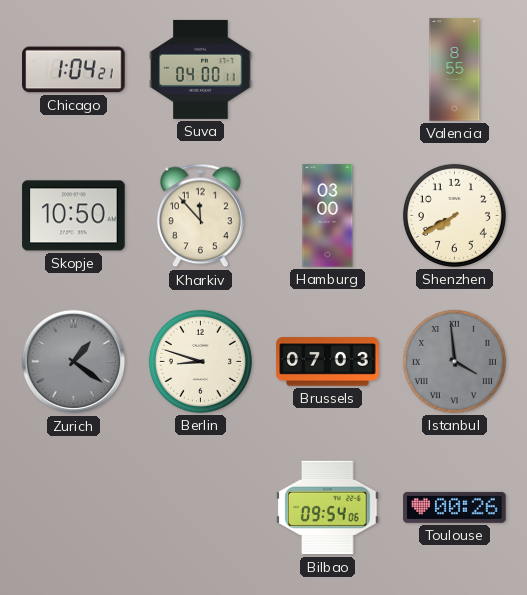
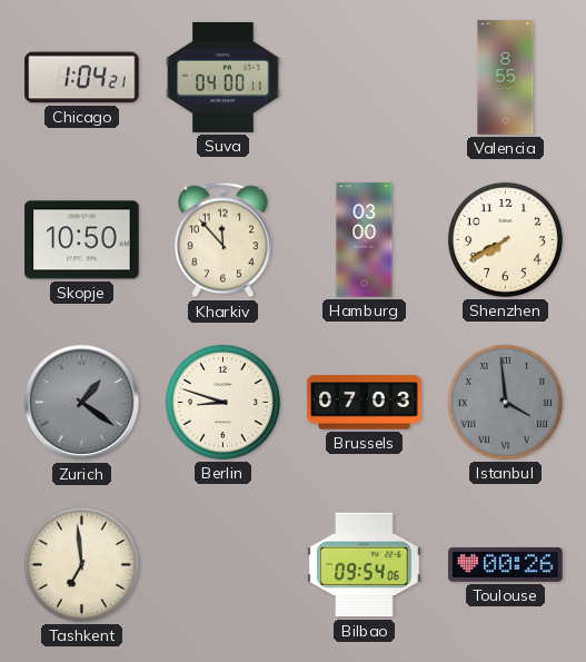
Tashkent: none -> 6:59 (81, 564)
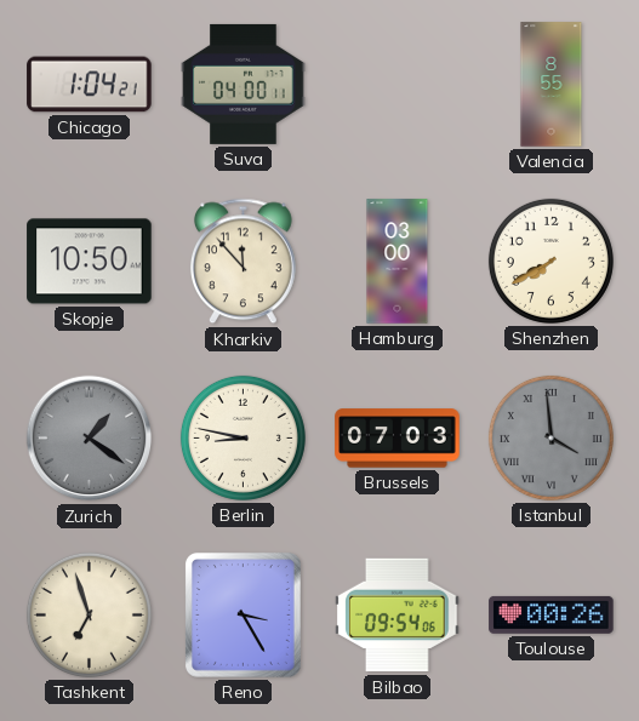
Berlin: 8:48 -> 8:47 (243, 437)
Tashkent: 6:59 -> 6:57 (89, 614)
Reno: none -> 3:25 (243, 614)
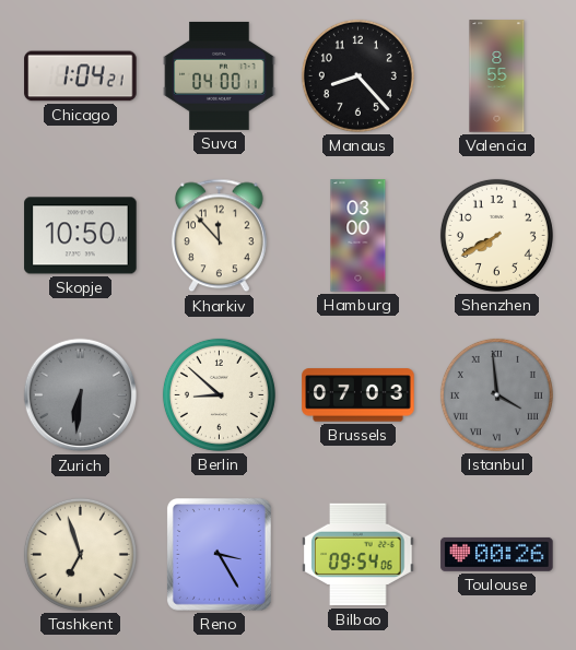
Manaus: none -> 8:23 (357, 75)
Zurich: 1:21 -> 6:31 (81, 395)
Berlin: 8:47 -> 8:52 (219, 394)
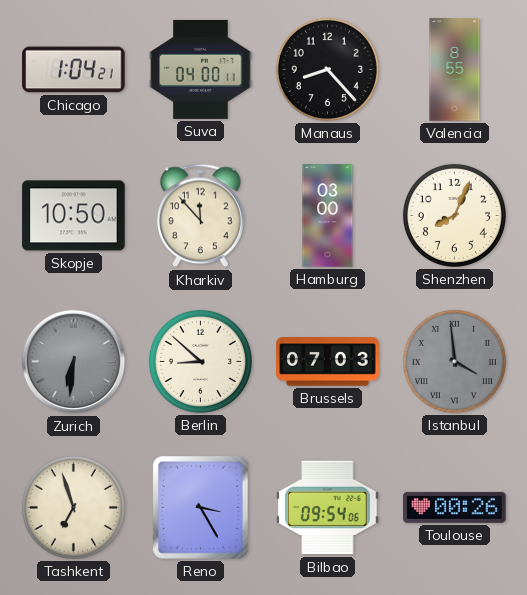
Shenzhen: 7:40 -> 8:04 (454, 215)
